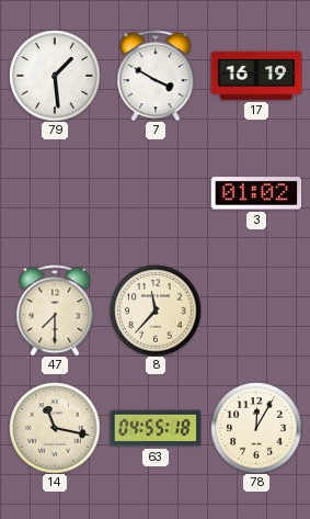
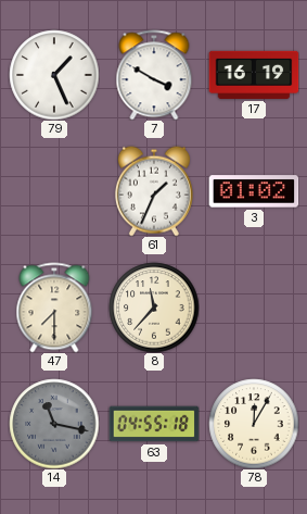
79: 1:29 -> 1:26 (54, 75)
61: none -> 1:34 (154, 191)
14 dial: cream -> grey (54, 424)
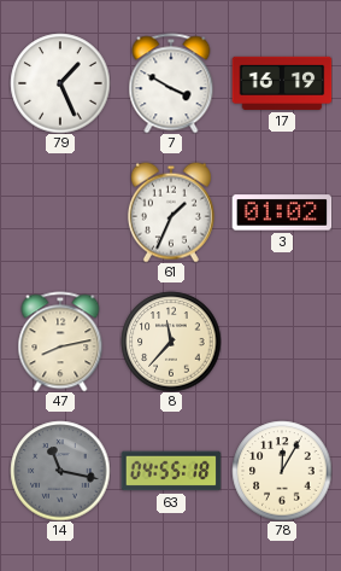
47: 7:30 -> 8:13 (60, 342)
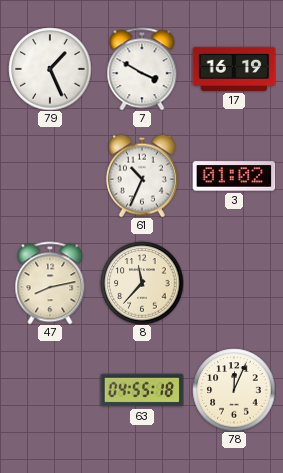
61: 1:34 -> 10:34 (142, 176)
14: 11:17 -> none (60, 471)
78: 12:05 -> 12:04 (234, 390)
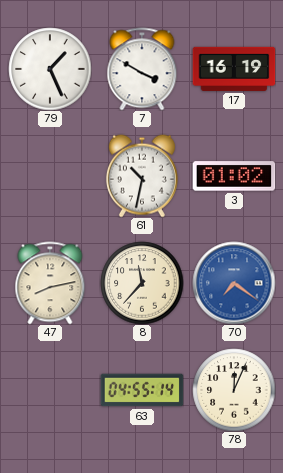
61: 10:34 -> 10:32 (142, 176)
70: none -> 7:21 (234, 283)
63: 04:55:18 -> 04:55:14 (142, 390)
